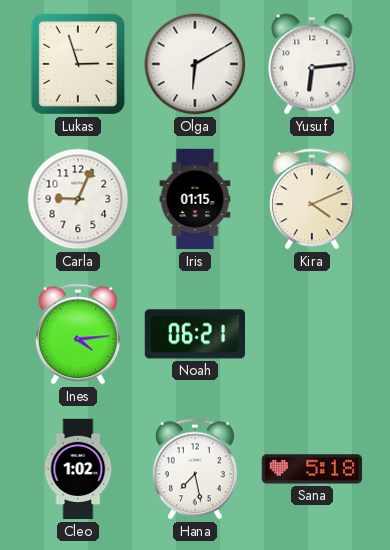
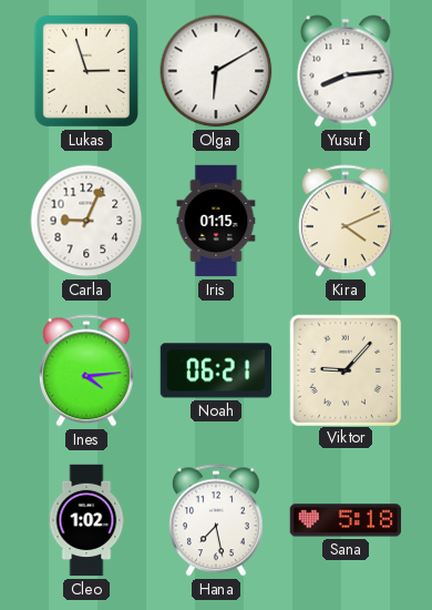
Yusuf: 6:14 -> 8:14 (346, 71)
Viktor: none -> 9:07 (344, 369)
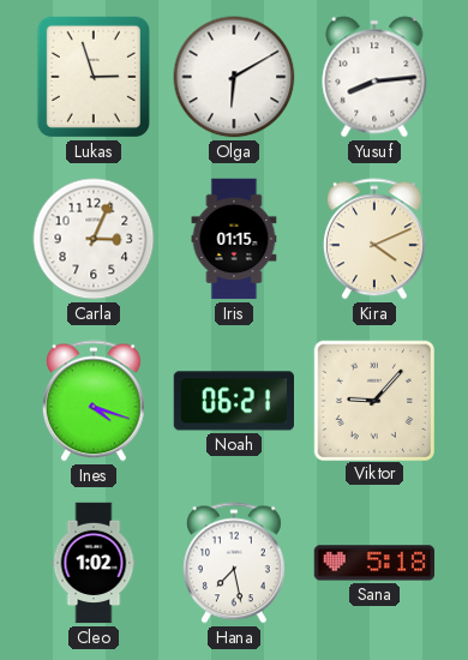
Carla: 9:04 -> 3:04 (94, 239)
Ines: 4:14 -> 4:18 (94, 401)
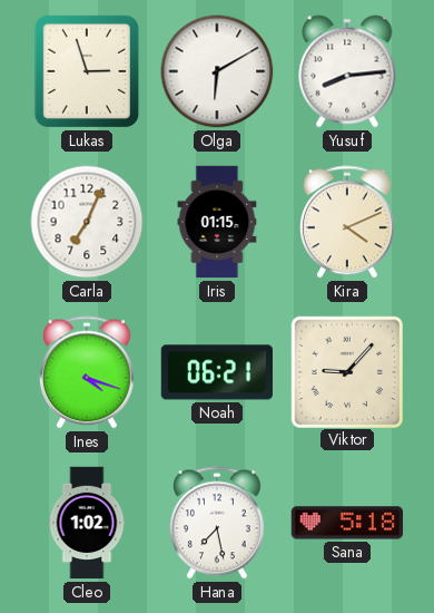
Carla: 3:04 -> 7:04 (87, 222)
